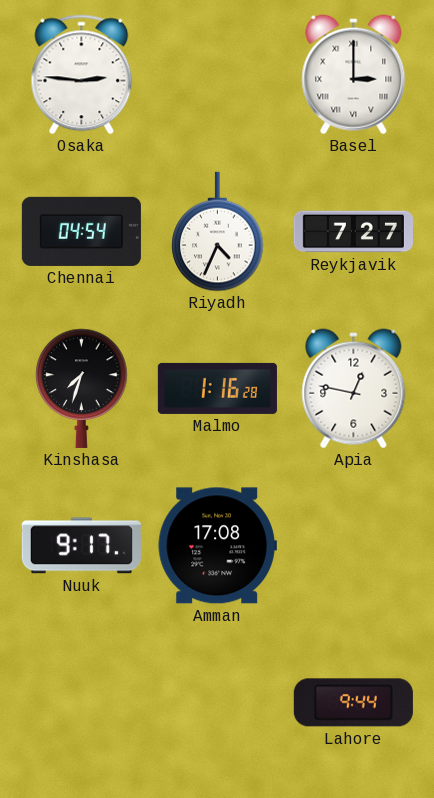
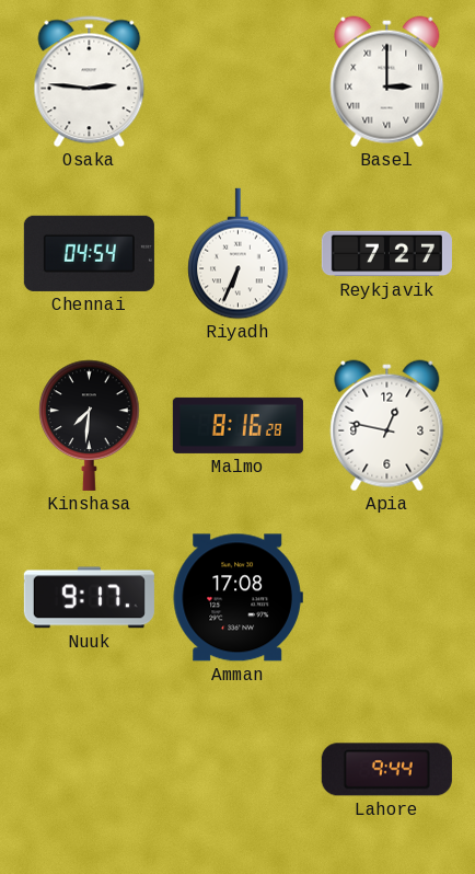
Riyadh: 4:34 -> 6:34 (239, 254)
Kinshasa: 7:33 -> 7:31 (90, 425)
Malmo: 1:16 -> 8:16 (237, 425)
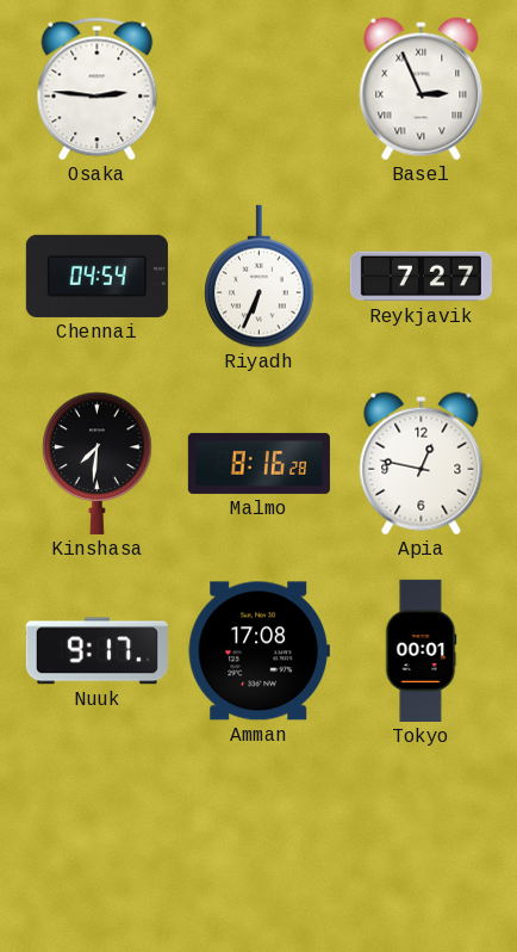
Basel: 3:00 -> 2:56 (422, 89)
Tokyo: none -> 00:01 (421, 650)
Lahore: 9:44 -> none (386, 770)
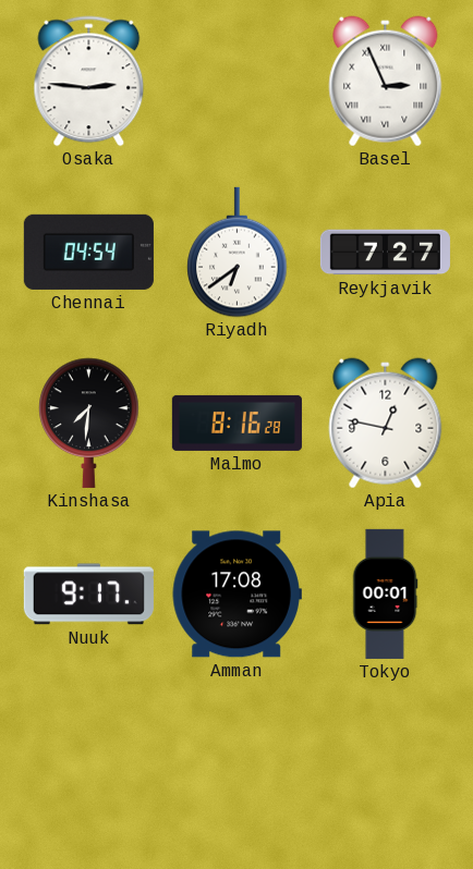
Riyadh: 6:34 -> 6:39 (238, 253)
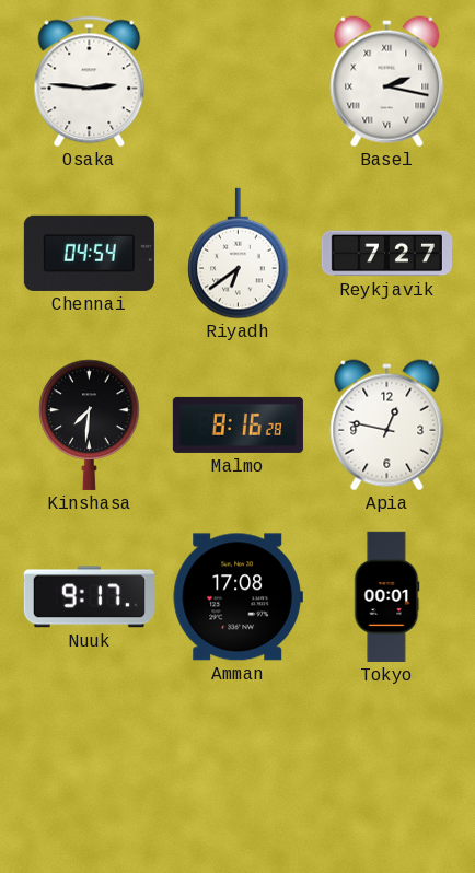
Basel: 2:56 -> 2:17 (387, 82)
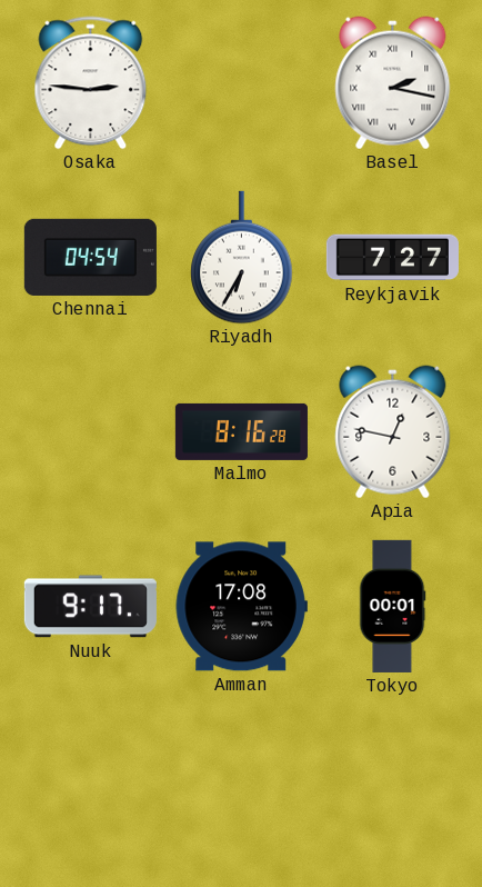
Riyadh: 6:39 -> 6:35 (242, 258)
Kinshasa: 7:31 -> none (90, 424)
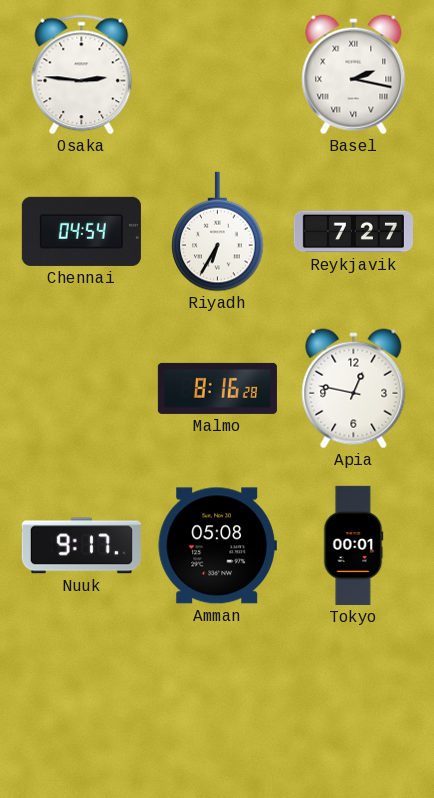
Amman: 17:08 -> 05:08 (217, 546)
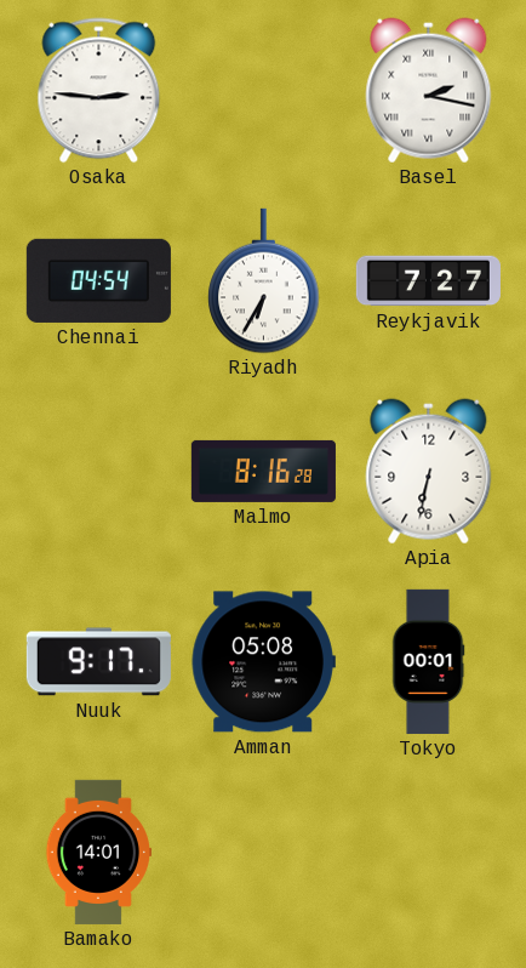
Apia: 12:47 -> 6:32 (429, 472)
Bamako: none -> 14:01 (97, 852)
